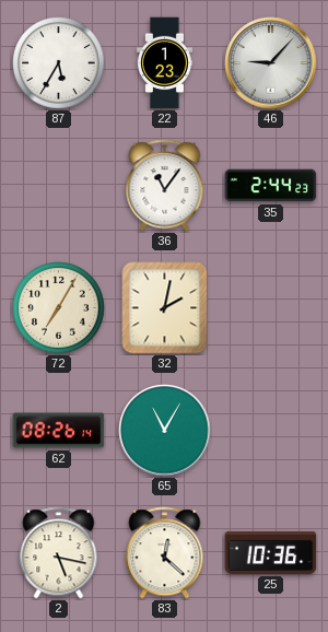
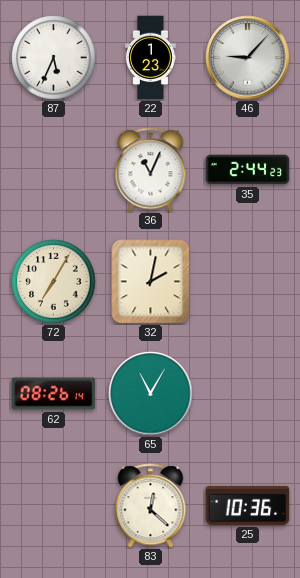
87: 5:35 -> 5:34 (54, 58)
36: 11:06 -> 11:04 (151, 170)
2: 5:17 -> none (59, 553)
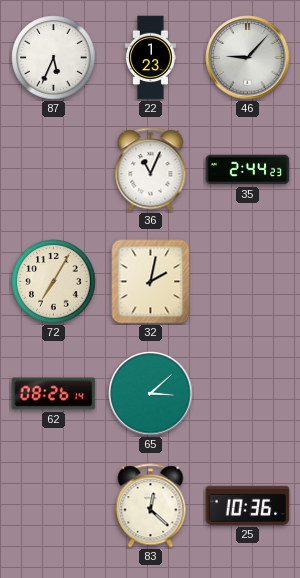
65: 11:05 -> 3:08 (151, 394)
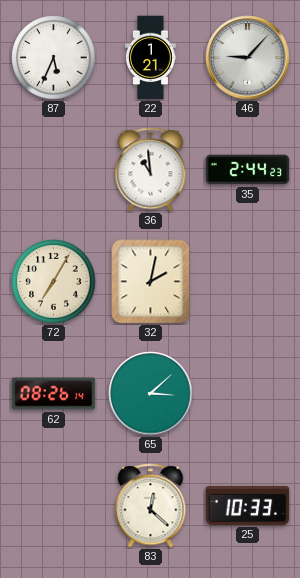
22: 1:23 -> 1:21 (151, 58)
36: 11:04 -> 10:59 (151, 170)
25: 10:36 -> 10:33 (248, 505)
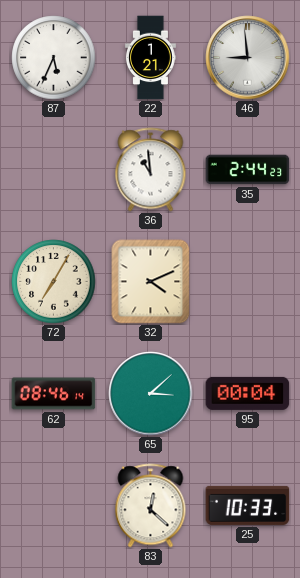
46: 9:07 -> 8:59 (248, 58)
32: 2:02 -> 4:11 (151, 282)
62: 08:26 -> 08:46 (54, 394)
95: none -> 00:04 (248, 393)
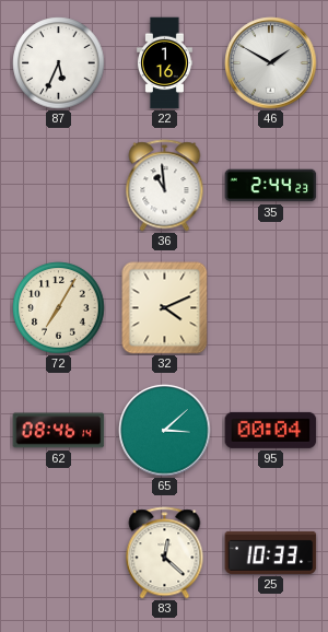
22: 1:21 -> 1:16 (165, 63)
46: 8:59 -> 1:50 (271, 63)
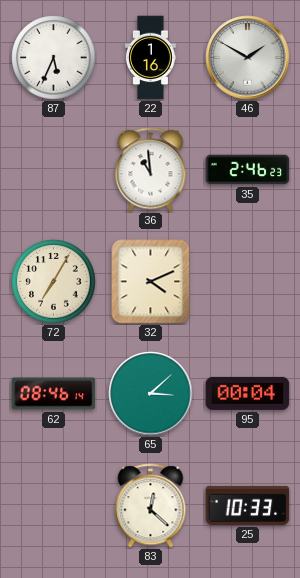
35: 2:44 -> 2:46 (248, 170)
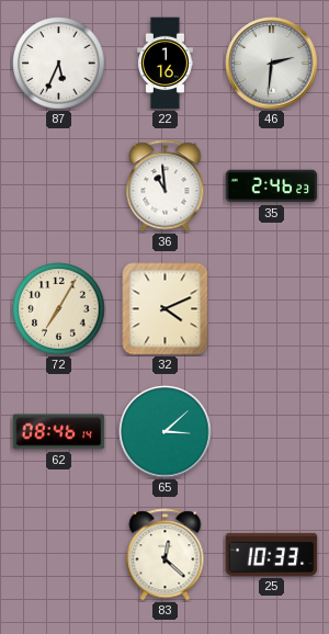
46: 1:50 -> 2:31 (272, 64)
95: 00:04 -> none (248, 393)
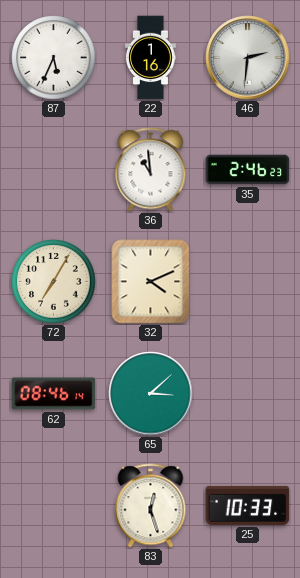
83: 12:22 -> 12:27 (151, 506)
